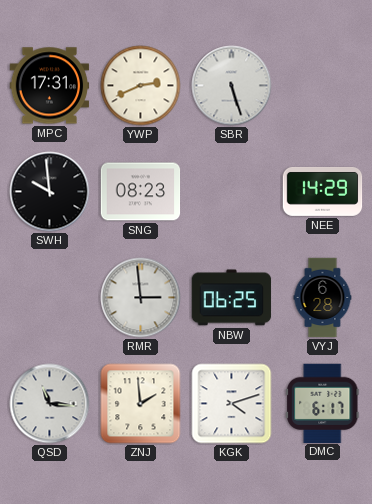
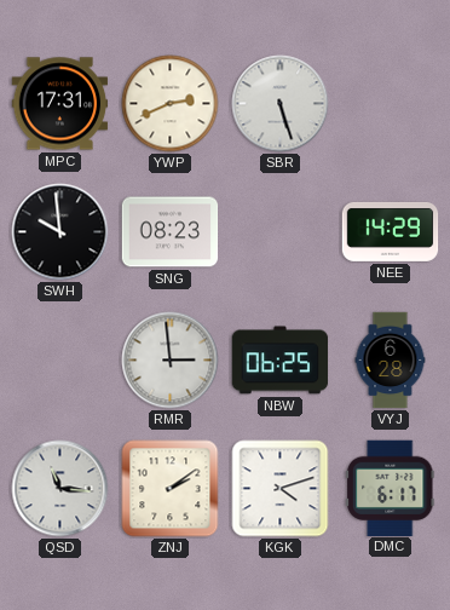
ZNJ: 1:59 -> 2:09 (171, 489)
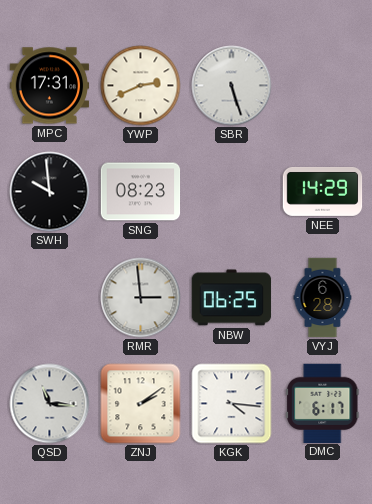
KGK: 4:12 -> 4:16 (232, 404)
